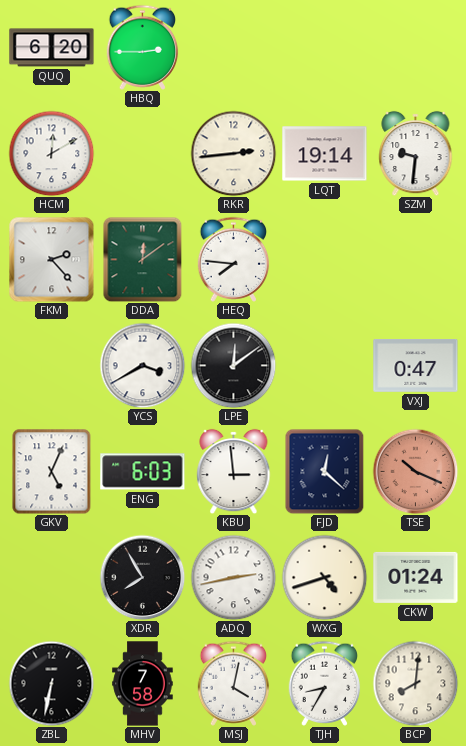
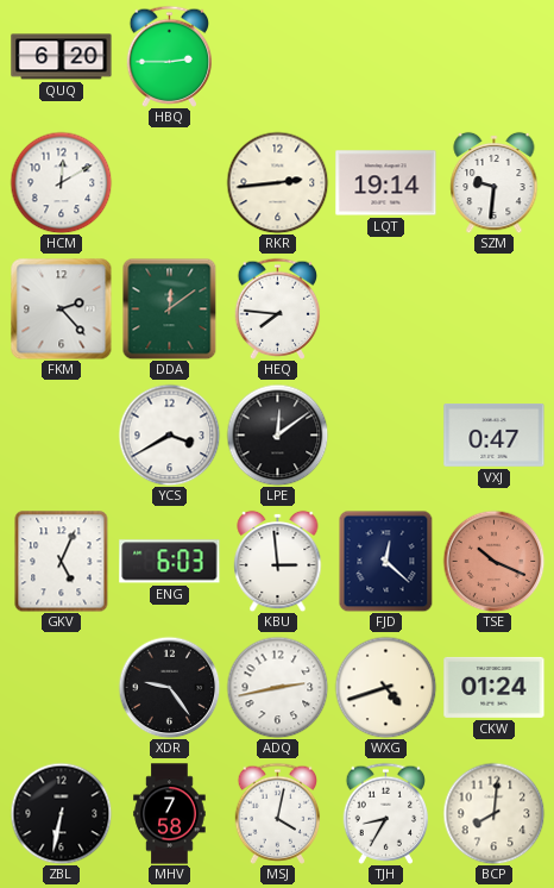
XDR: 7:55 -> 9:24 (169, 687)
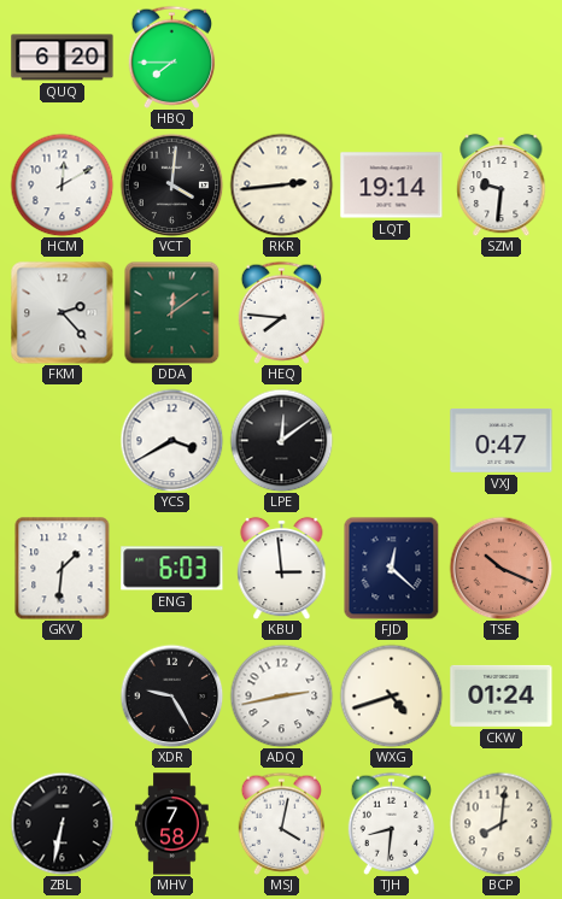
HBQ: 2:45 -> 7:45 (172, 57)
VCT: none -> 4:01 (171, 184)
GKV: 5:04 -> 1:31 (63, 568)
XDR: 9:24 -> 9:25 (171, 695)
TJH: 8:35 -> 8:31 (392, 823)
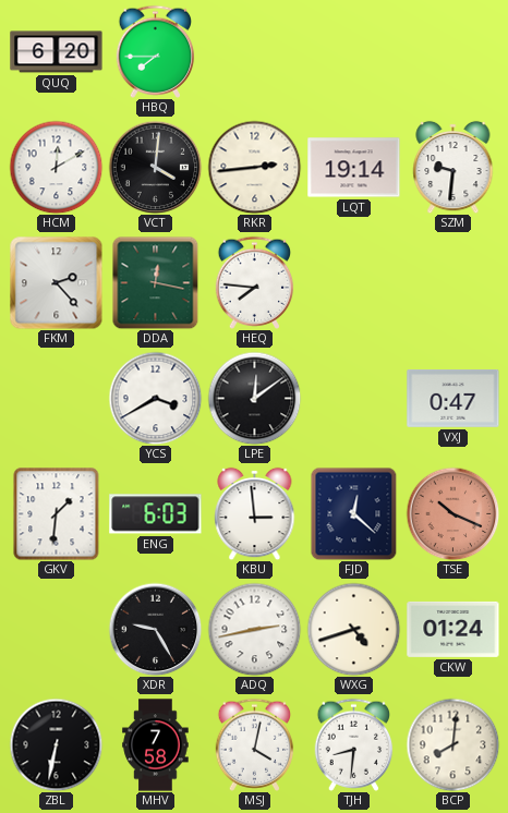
DDA: 12:09 -> 12:17 (156, 282)
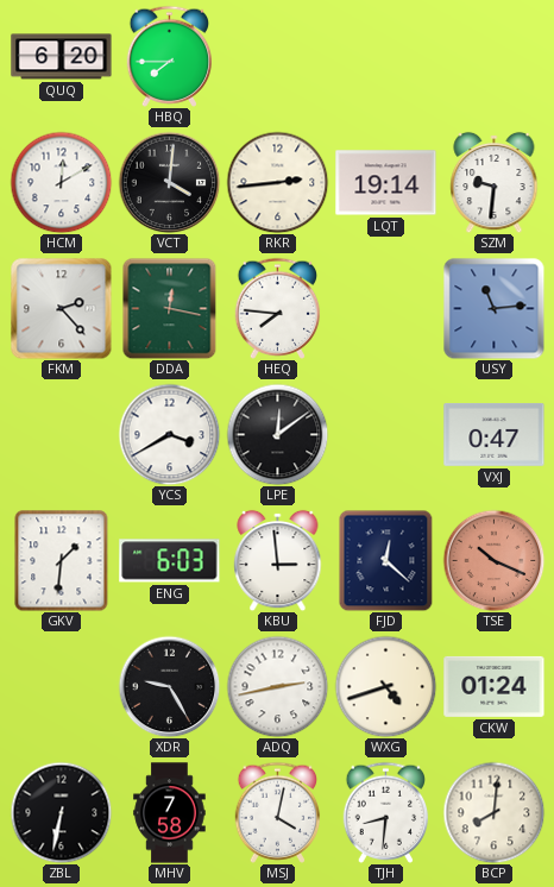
USY: none -> 11:14 (493, 308)
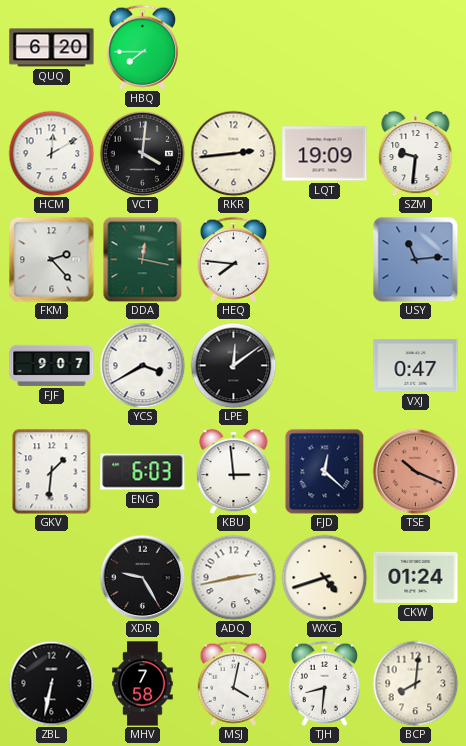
LQT: 19:14 -> 19:09 (325, 154)
FJF: none -> 9:07 (52, 365)
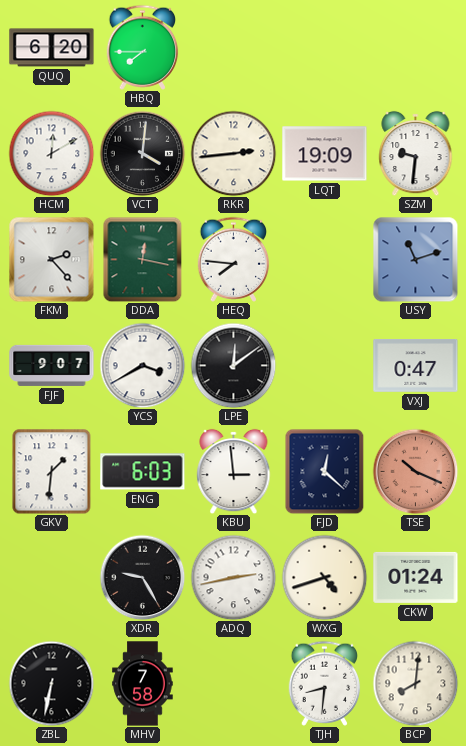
USY: 11:14 -> 11:12 (415, 259)
MSJ: 4:02 -> none (234, 683)
